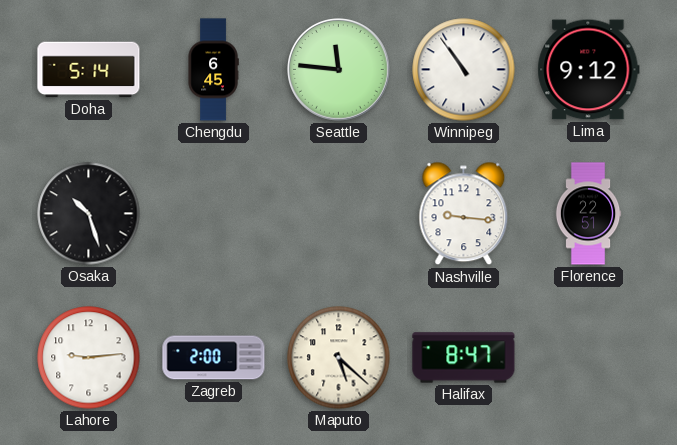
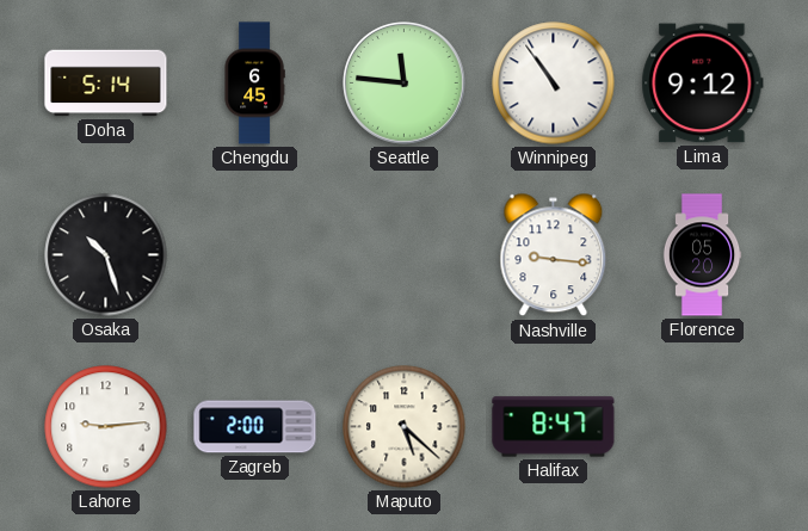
Florence: 22:51 -> 05:20 (702, 255)
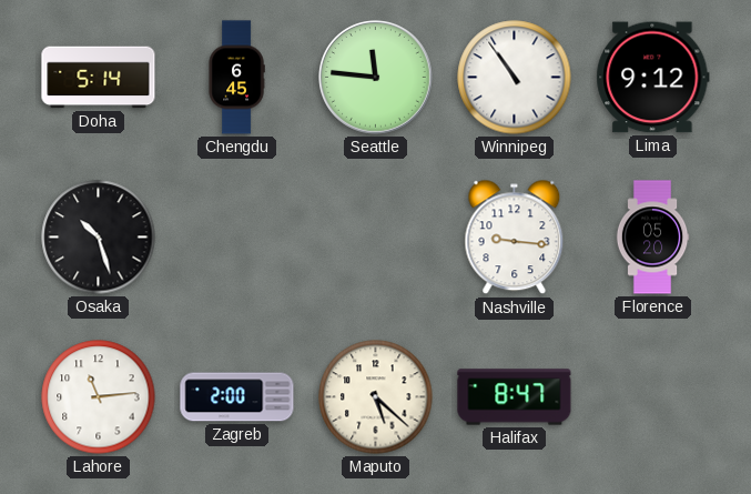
Lahore: 9:14 -> 11:14 (99, 397)
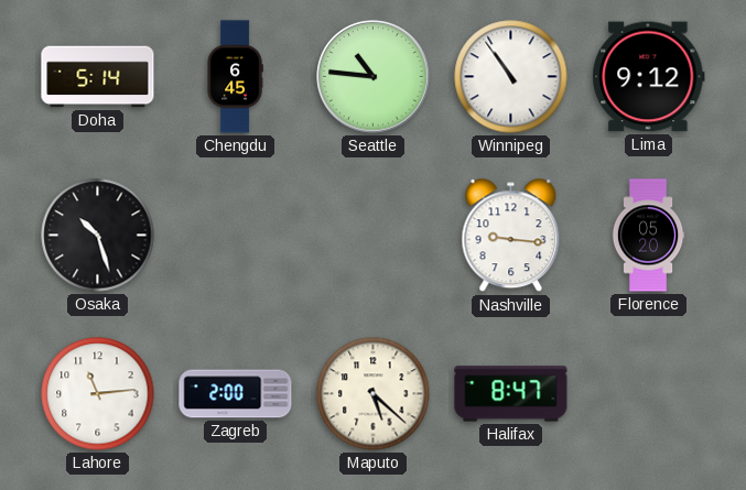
Seattle: 11:46 -> 10:46 (374, 77)
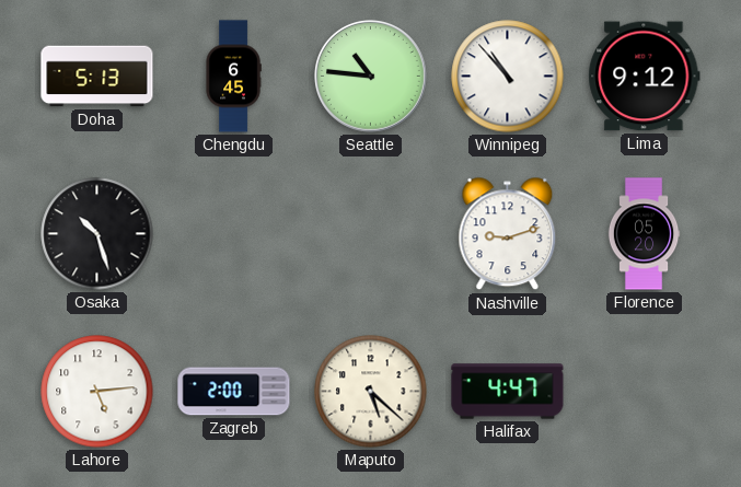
Doha: 5:14 -> 5:13 (97, 77)
Winnipeg: 10:54 -> 10:53 (508, 77)
Nashville: 9:16 -> 9:12 (508, 234)
Lahore: 11:14 -> 5:14 (97, 392)
Halifax: 8:47 -> 4:47 (508, 392)
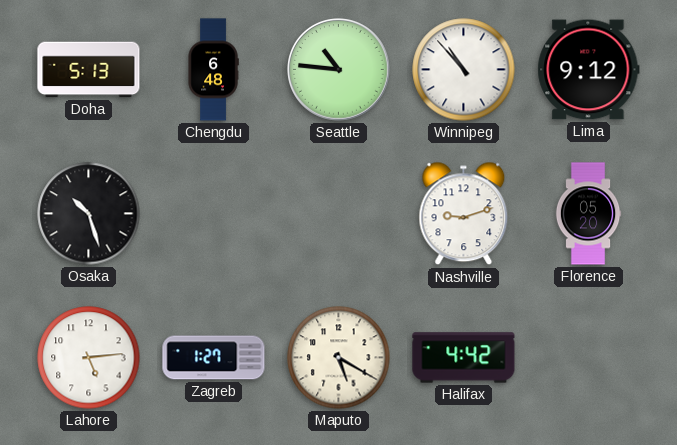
Chengdu: 6:45 -> 6:48 (213, 70)
Zagreb: 2:00 -> 1:27 (214, 358)
Maputo: 5:22 -> 5:20 (339, 358)
Halifax: 4:47 -> 4:42 (464, 358)
